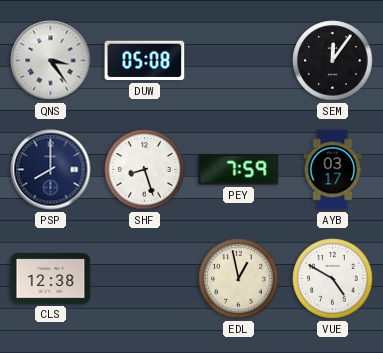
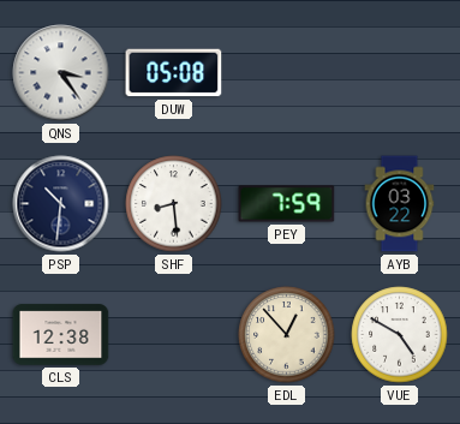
SEM: 12:06 -> none (333, 61)
PSP: 8:00 -> 10:31 (61, 204)
SHF: 8:27 -> 8:29 (174, 204)
AYB: 03:17 -> 03:22 (400, 204)
EDL: 12:58 -> 12:53 (287, 335)
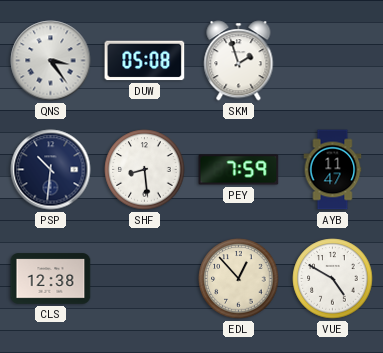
SKM: none -> 1:57 (239, 61)
AYB: 03:22 -> 11:47 (333, 170)
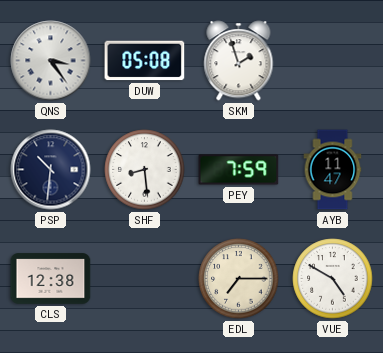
EDL: 12:53 -> 7:15 (239, 279)
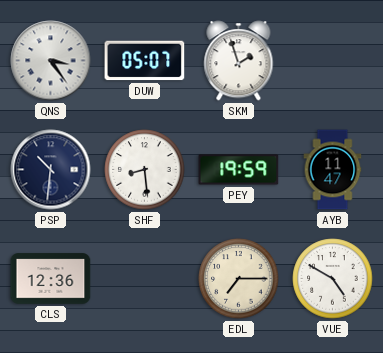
DUW: 05:08 -> 05:07 (145, 61)
PEY: 7:59 -> 19:59 (239, 170)
CLS: 12:38 -> 12:36 (51, 279)
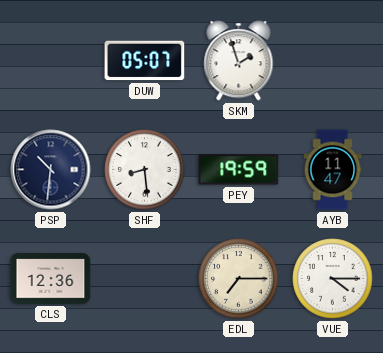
QNS: 3:24 -> none (51, 61)
VUE: 4:50 -> 4:15 (333, 279)
